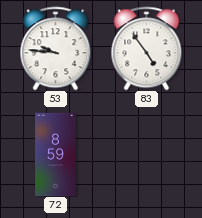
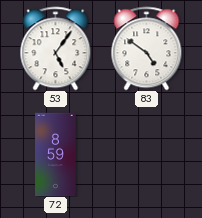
53: 9:46 -> 5:06 (56, 48)
83: 4:54 -> 4:51 (147, 48)
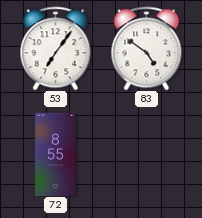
53: 5:06 -> 7:06 (56, 48)
72: 8:59 -> 8:55 (56, 154)
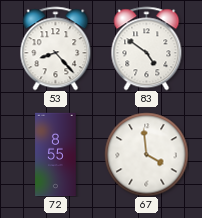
53: 7:06 -> 8:23 (56, 48)
67: none -> 3:59 (146, 154)
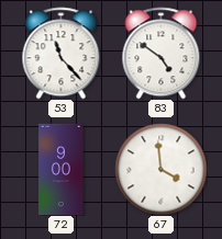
53: 8:23 -> 11:23 (62, 53)
72: 8:55 -> 9:00 (62, 169)
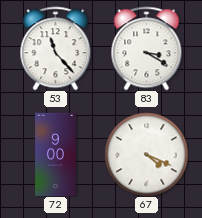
83: 4:51 -> 3:20 (147, 48)
67: 3:59 -> 4:19 (146, 154)
